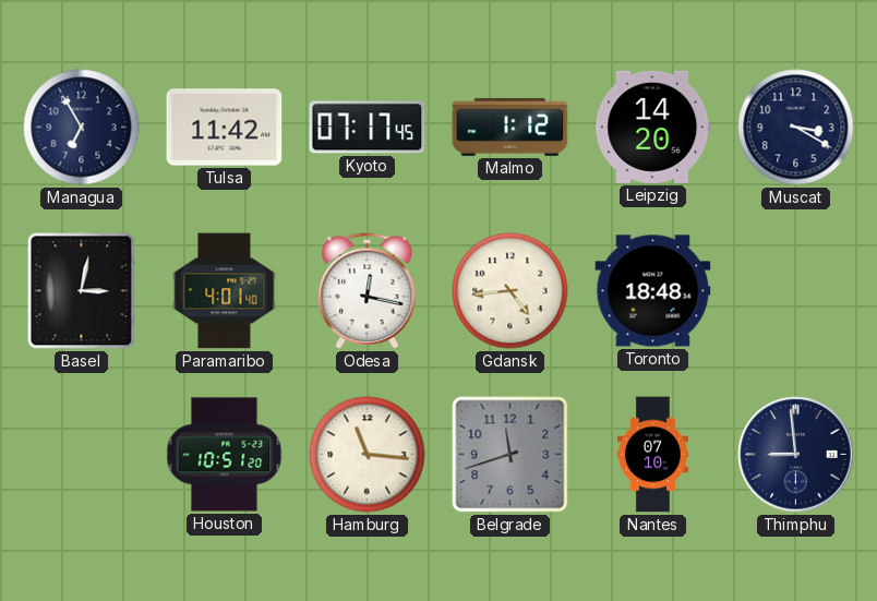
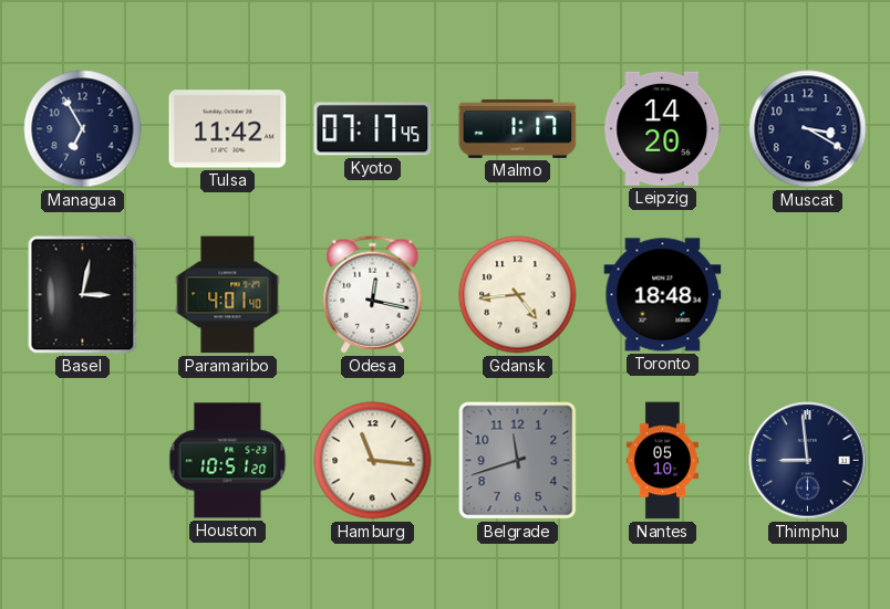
Malmo: 1:12 -> 1:17 (518, 128)
Nantes: 07:10 -> 05:10 (662, 461)
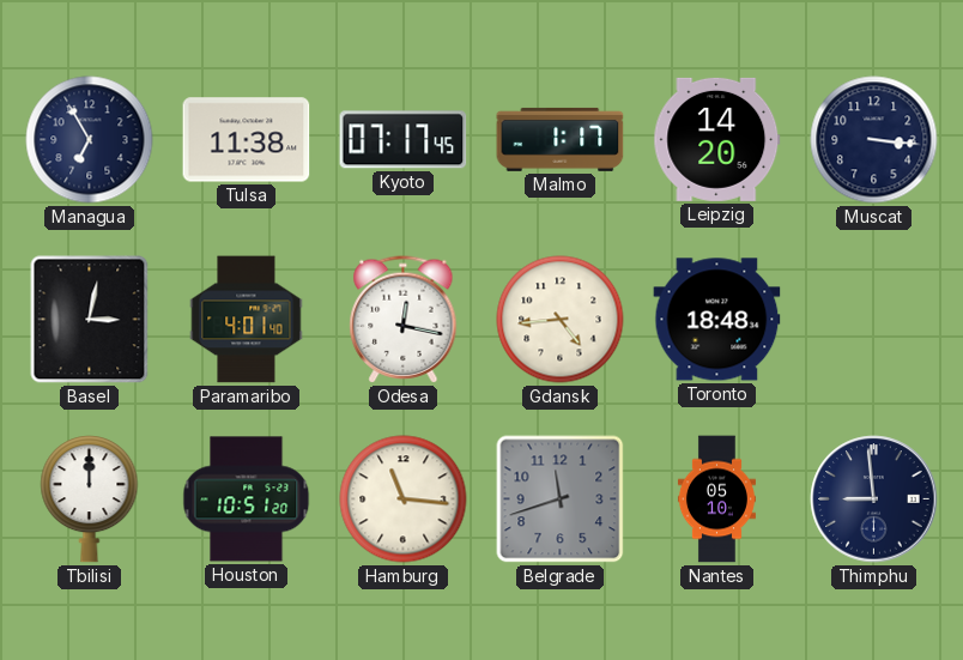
Tulsa: 11:42 -> 11:38 (247, 140)
Muscat: 3:20 -> 3:16 (874, 140)
Tbilisi: none -> 12:00 (90, 499)
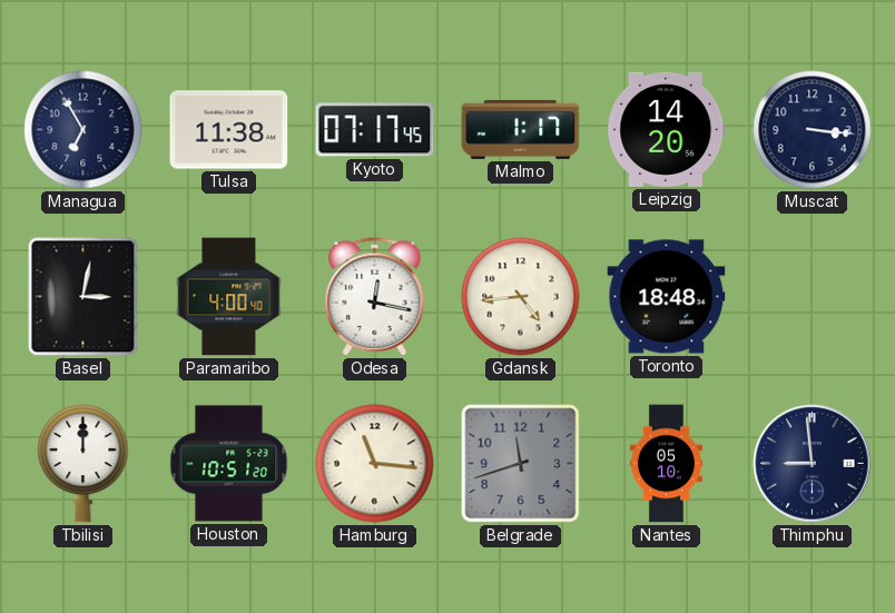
Paramaribo: 4:01 -> 4:00 (229, 297)
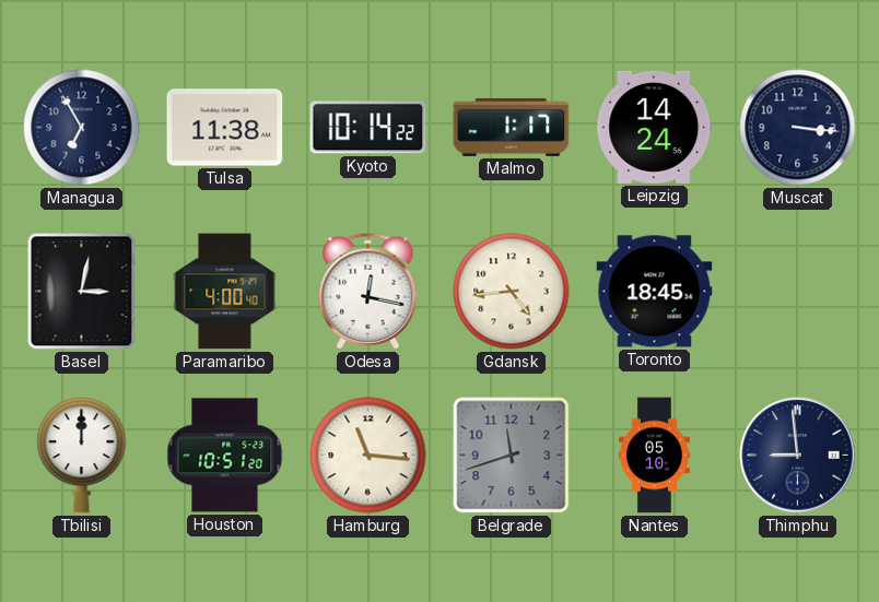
Kyoto: 07:17 -> 10:14 (368, 128)
Leipzig: 14:20 -> 14:24 (655, 127)
Toronto: 18:48 -> 18:45 (655, 292)
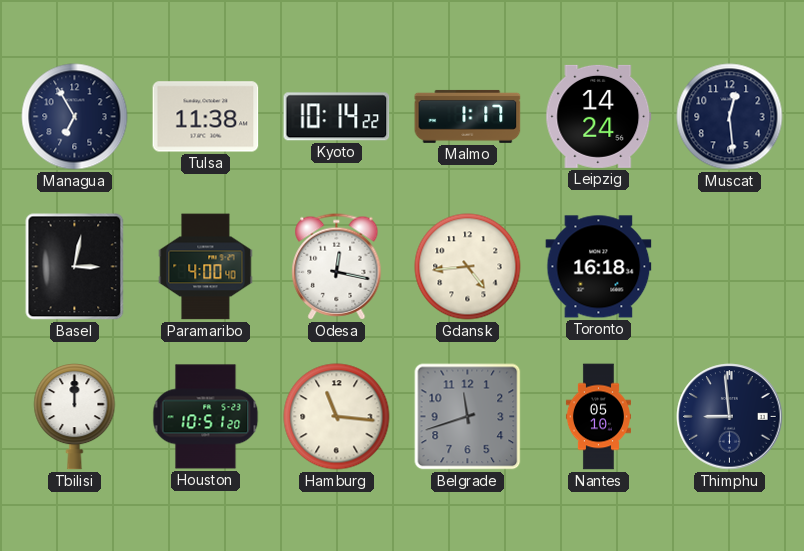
Muscat: 3:16 -> 12:29 (730, 117)
Toronto: 18:45 -> 16:18 (599, 267)
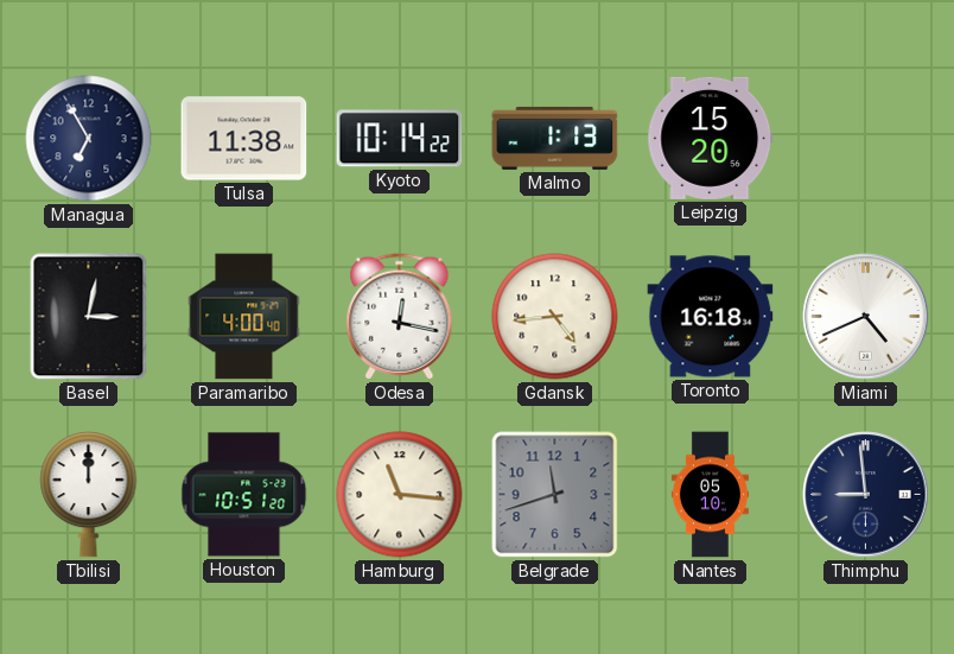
Malmo: 1:17 -> 1:13 (555, 138)
Leipzig: 14:24 -> 15:20 (711, 138)
Muscat: 12:29 -> none (730, 117)
Miami: none -> 4:41 (866, 317)
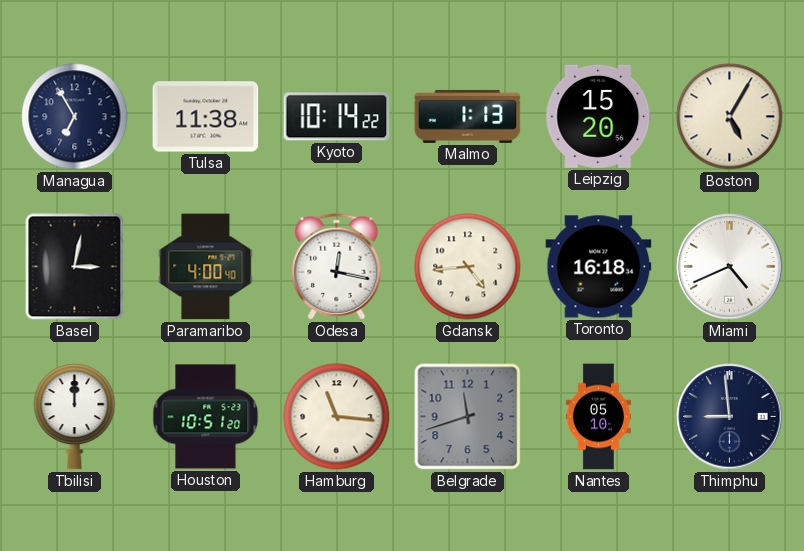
Boston: none -> 5:05 (730, 117)
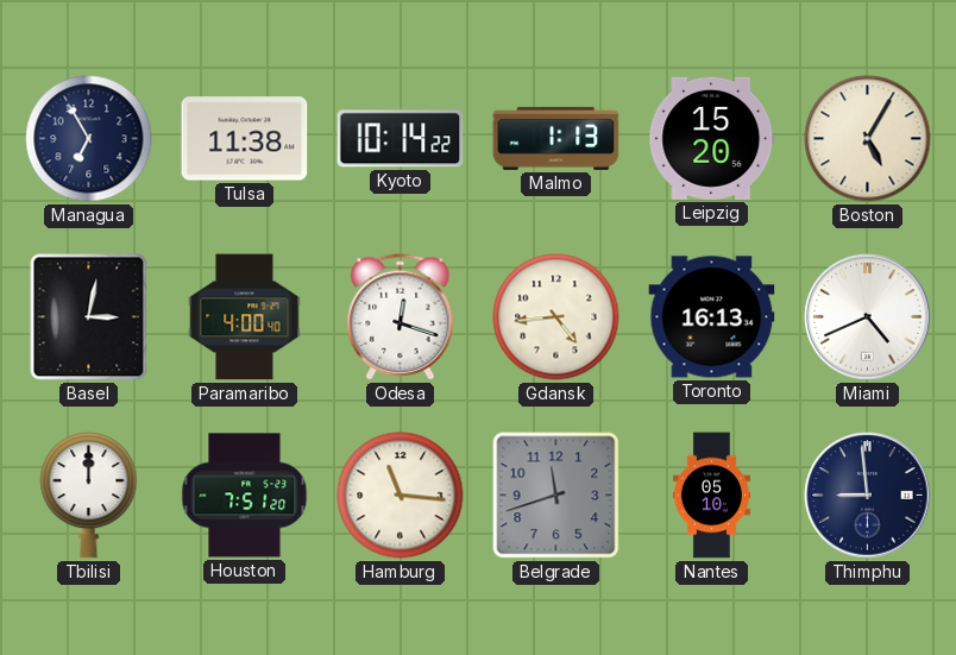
Odesa: 12:17 -> 12:18 (401, 317)
Toronto: 16:18 -> 16:13 (712, 317)
Houston: 10:51 -> 7:51 (245, 496)
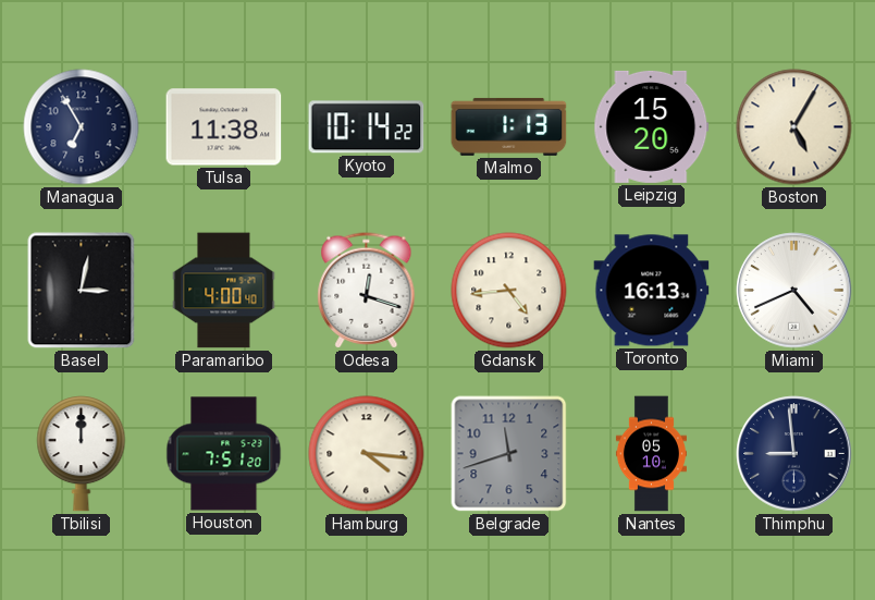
Hamburg: 11:16 -> 4:16 (367, 454)
